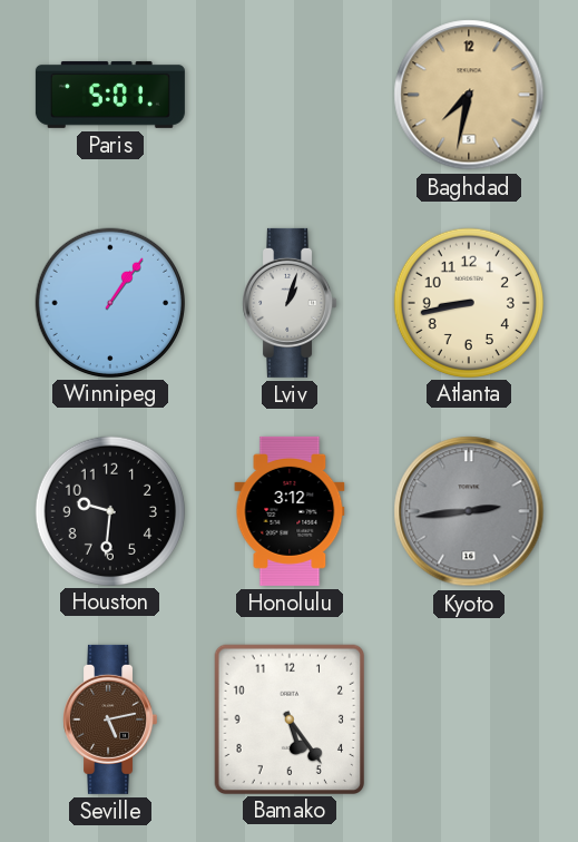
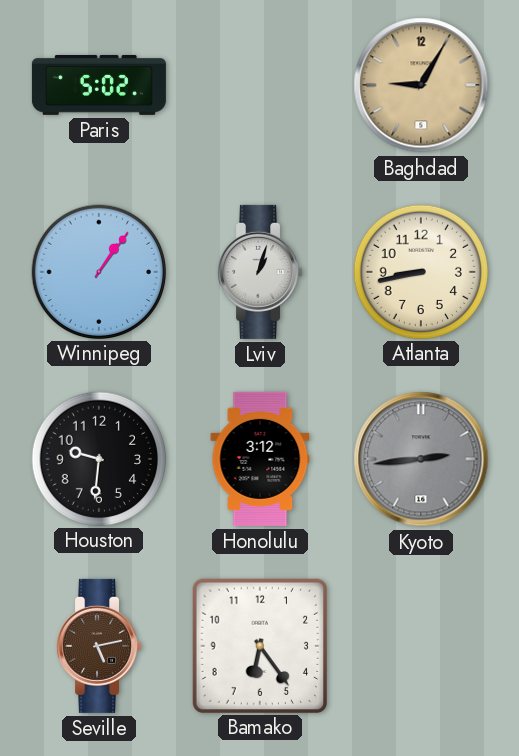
Paris: 5:01 -> 5:02 (99, 85)
Baghdad: 7:32 -> 9:05 (421, 85)
Bamako: 5:24 -> 6:24 (259, 645)
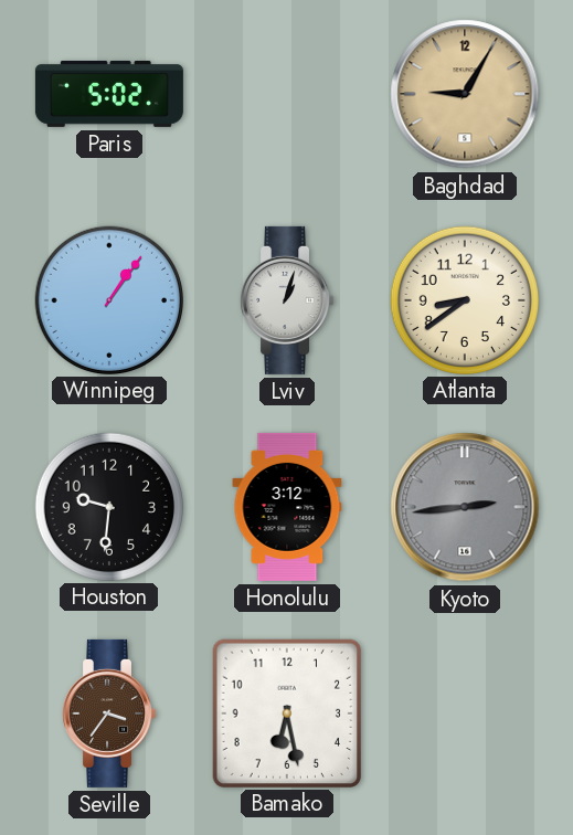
Atlanta: 8:43 -> 8:39 (464, 299)
Seville: 5:13 -> 3:36 (109, 714)
Bamako: 6:24 -> 6:28 (286, 712)
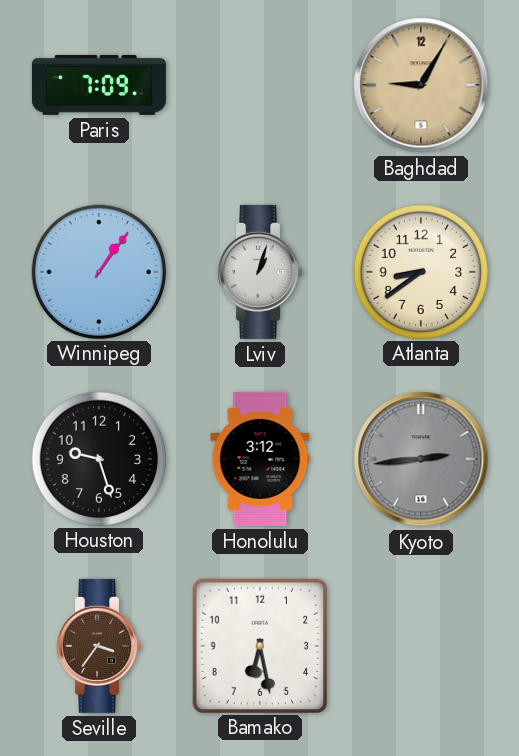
Paris: 5:02 -> 7:09 (99, 85)
Houston: 9:31 -> 9:27 (98, 458)
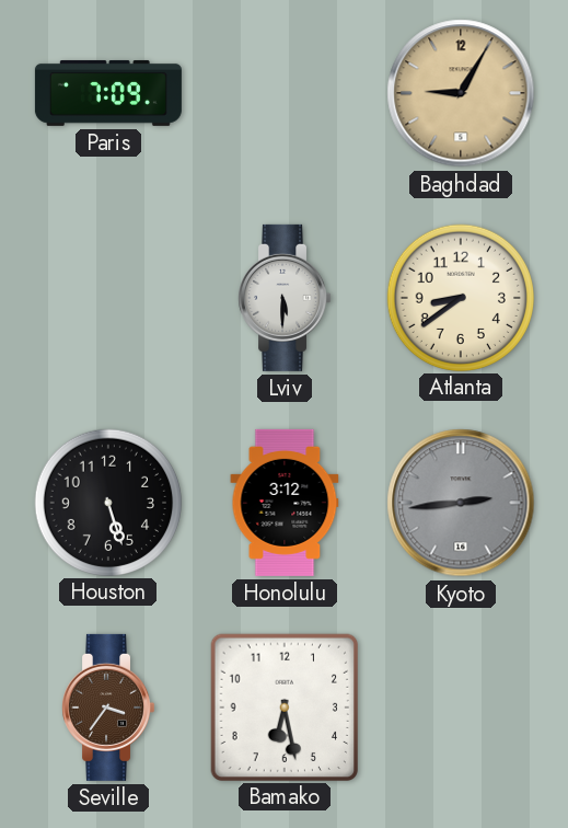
Winnipeg: 1:06 -> none (98, 271)
Lviv: 1:03 -> 5:30 (285, 298)
Houston: 9:27 -> 5:27 (107, 502)
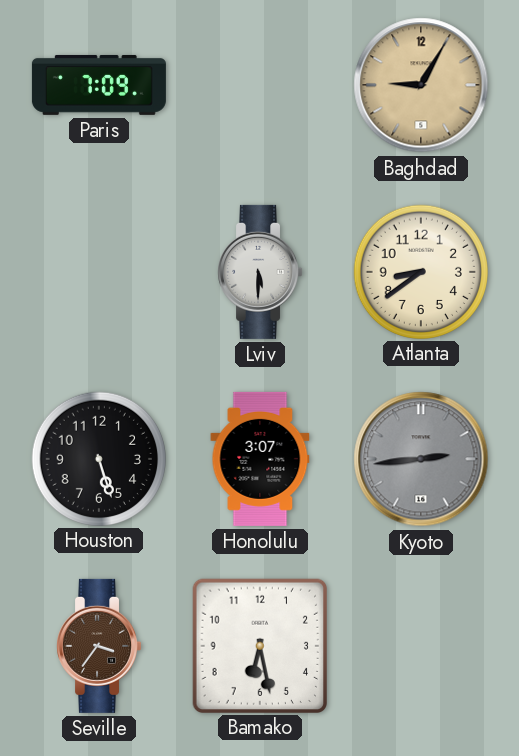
Honolulu: 3:12 -> 3:07 (260, 459)
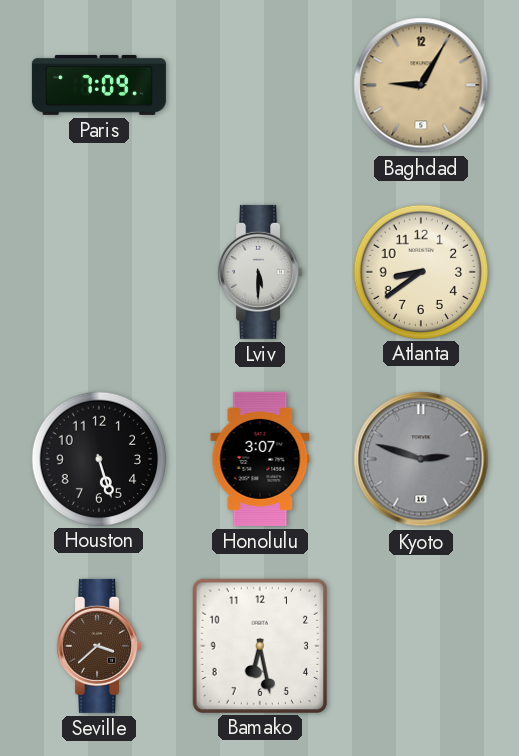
Kyoto: 2:44 -> 2:48 (421, 459)
Seville: 3:36 -> 3:38 (99, 646)
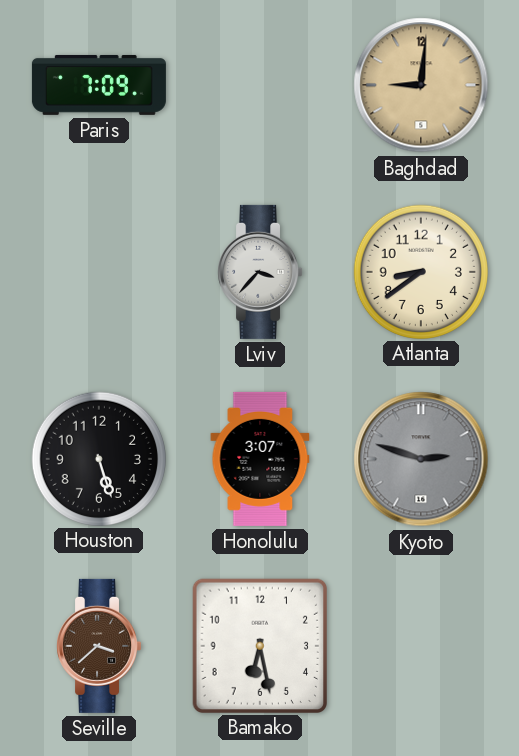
Baghdad: 9:05 -> 9:01 (421, 85)
Lviv: 5:30 -> 3:37 (260, 272)
